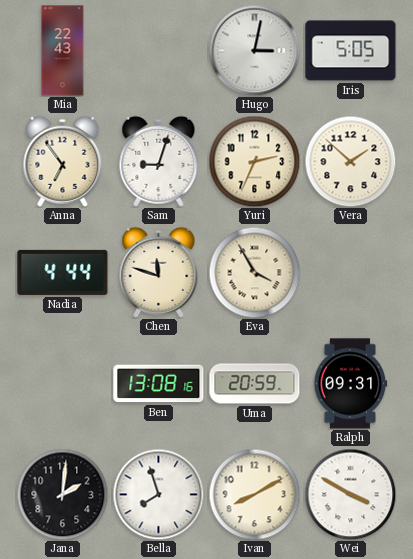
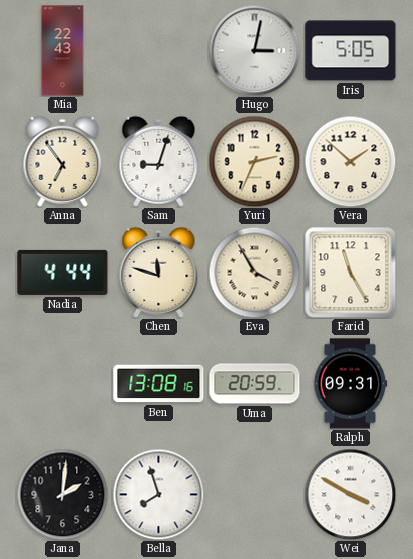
Farid: none -> 11:25 (351, 273)
Ivan: 8:10 -> none (254, 494)
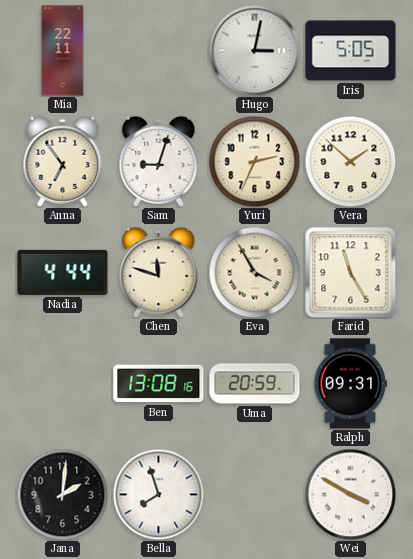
Mia: 22:43 -> 22:11 (63, 51)
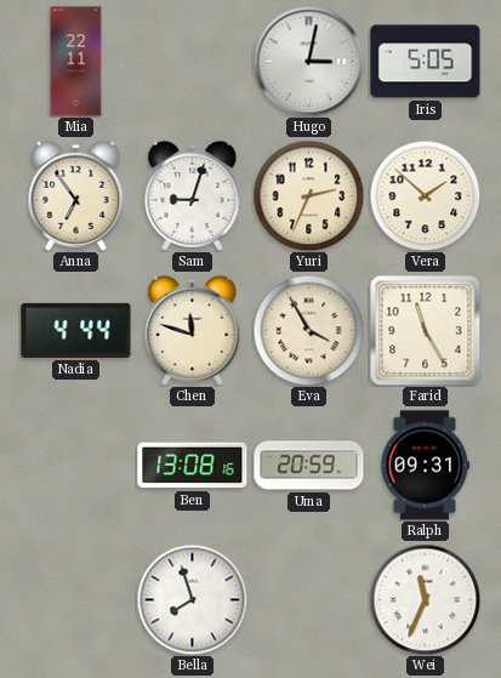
Jana: 2:01 -> none (62, 494)
Wei: 3:50 -> 11:34 (425, 599)
